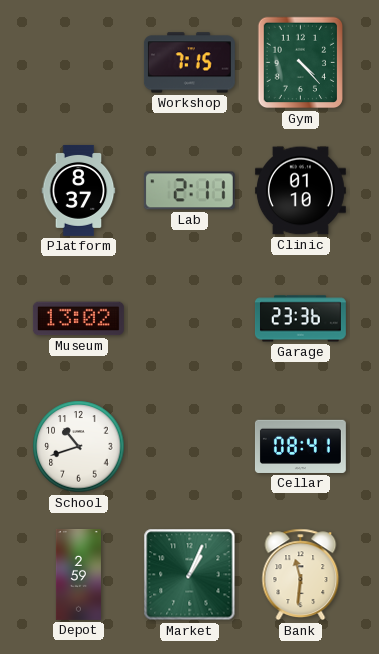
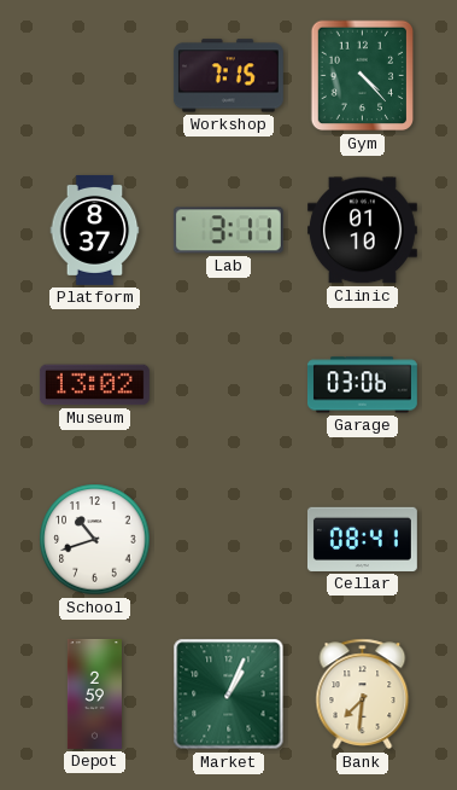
Lab: 2:11 -> 3:11 (228, 231)
Garage: 23:36 -> 03:06 (362, 385)
Bank: 11:31 -> 7:31 (363, 695)
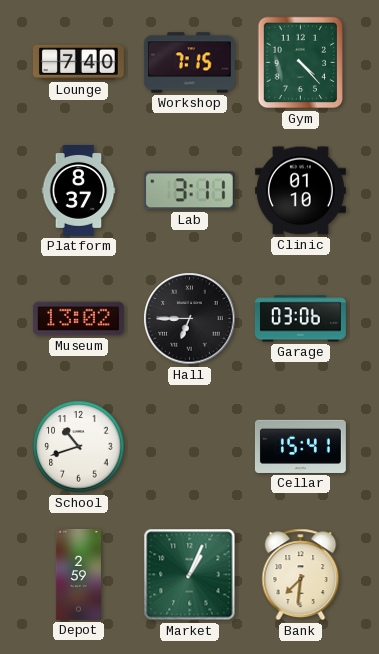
Lounge: none -> 7:40 (78, 62)
Hall: none -> 6:45 (190, 319)
Cellar: 08:41 -> 15:41 (300, 446)
